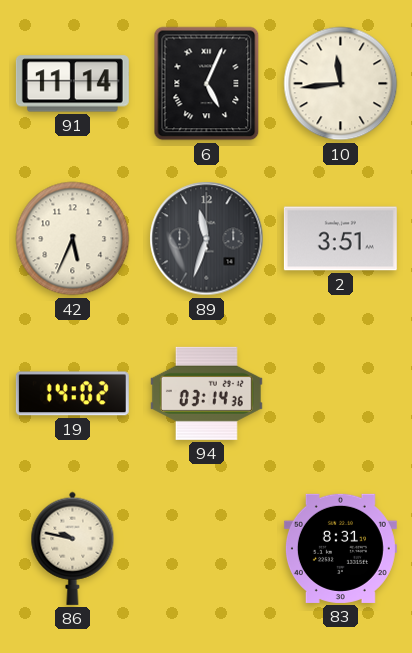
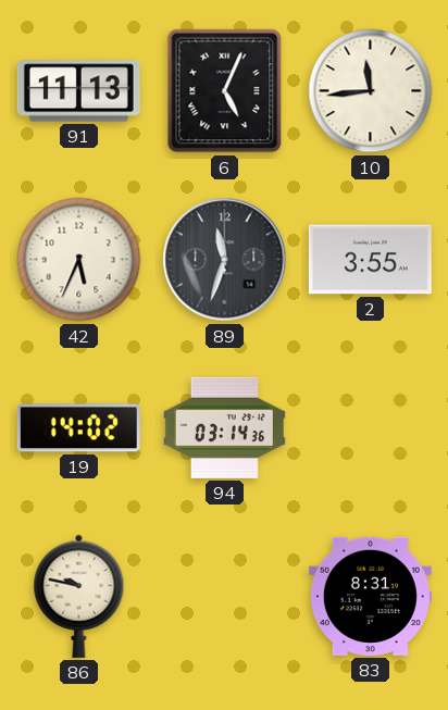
91: 11:14 -> 11:13 (78, 91)
2: 3:51 -> 3:55 (370, 260)
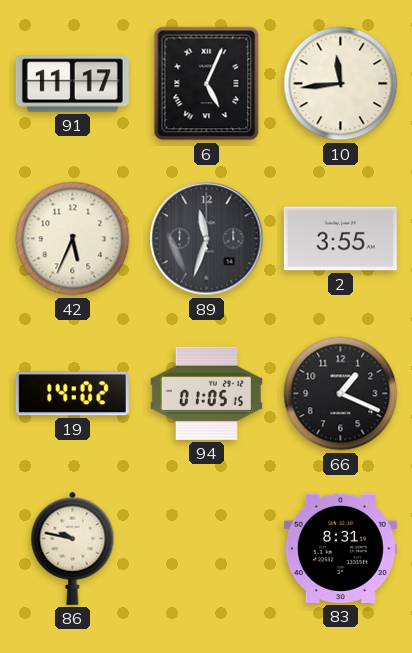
91: 11:13 -> 11:17 (72, 84)
94: 03:14 -> 01:05 (206, 393)
66: none -> 1:19 (341, 394)
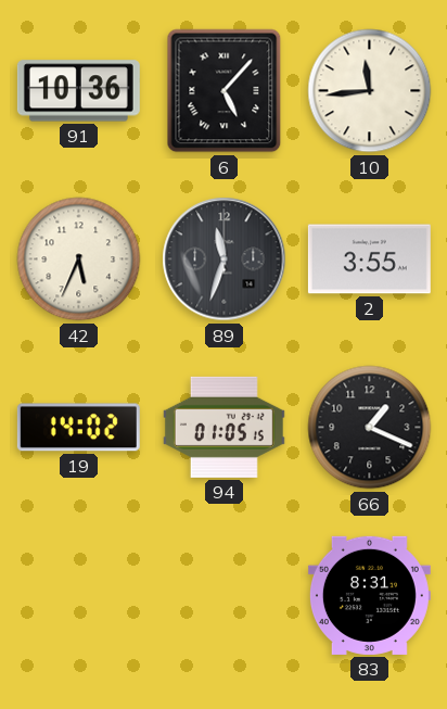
91: 11:17 -> 10:36 (78, 91)
6: 5:04 -> 5:07 (225, 91)
86: 9:47 -> none (73, 548)
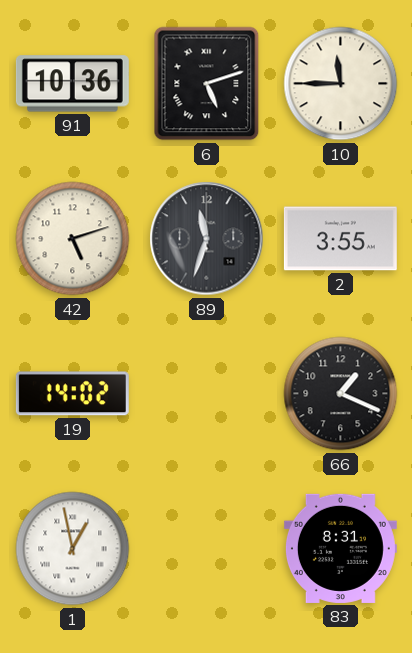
6: 5:07 -> 5:12 (207, 84)
10: 11:44 -> 11:45 (341, 84)
42: 5:34 -> 5:12 (73, 239)
94: 01:05 -> none (224, 427)
1: none -> 12:58 (73, 549)
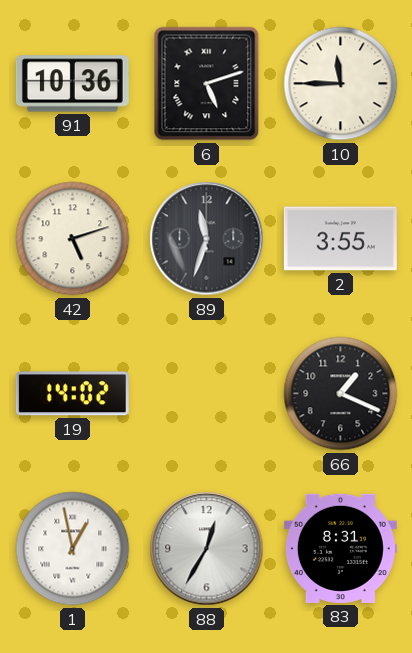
88: none -> 12:35 (207, 549)
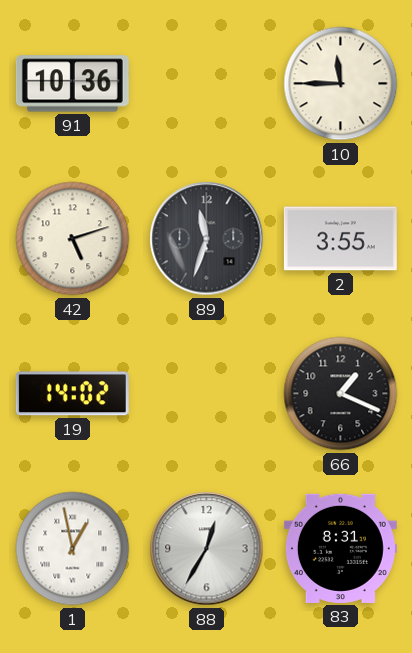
6: 5:12 -> none (207, 84)
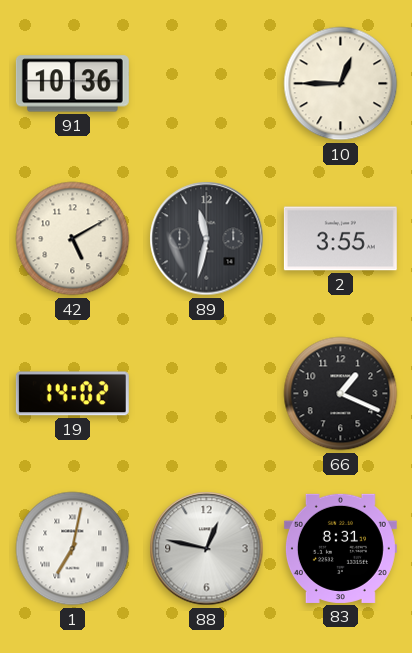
10: 11:45 -> 12:45 (341, 84)
42: 5:12 -> 5:10 (73, 239)
89: 11:33 -> 11:32 (207, 239)
1: 12:58 -> 7:02 (73, 549)
88: 12:35 -> 12:47 (207, 549)
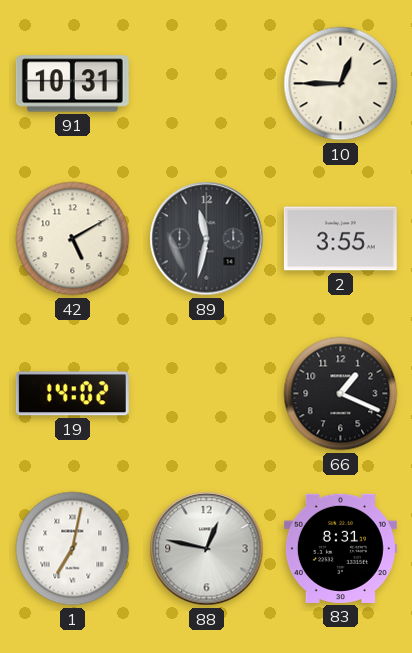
91: 10:36 -> 10:31 (72, 84)
